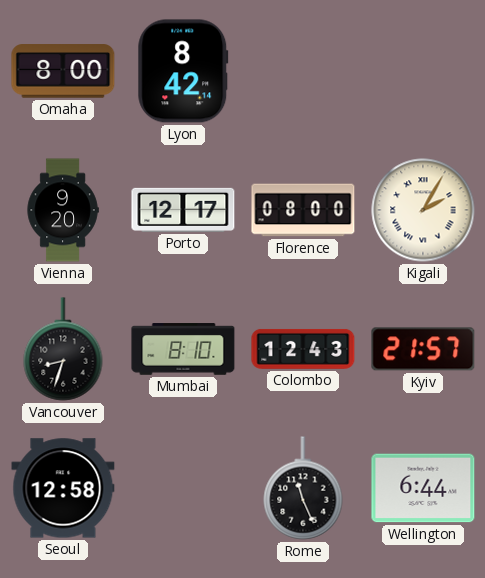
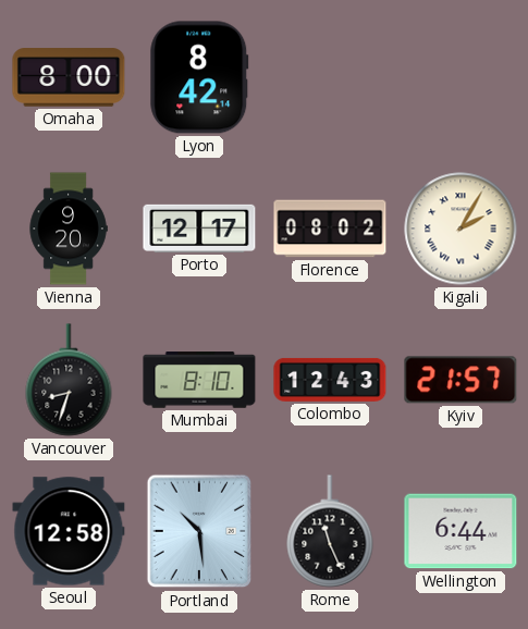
Florence: 08:00 -> 08:02 (330, 229)
Portland: none -> 10:29 (199, 531)
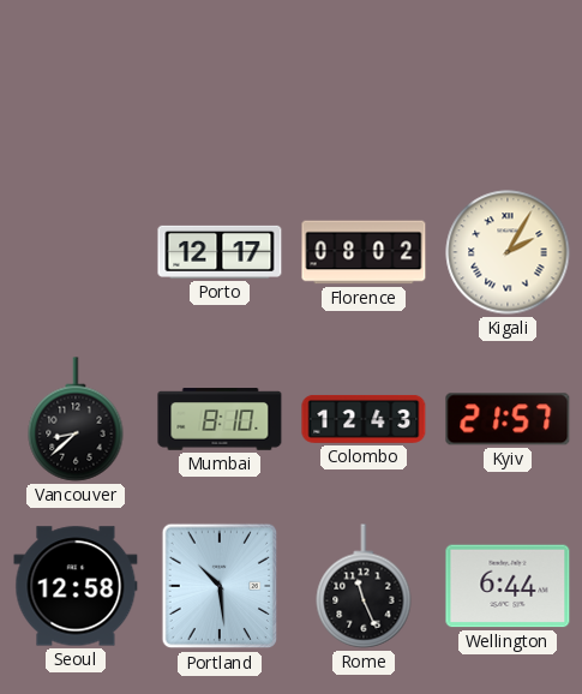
Omaha: 8:00 -> none (69, 77)
Lyon: 8:42 -> none (199, 77)
Vienna: 9:20 -> none (69, 229)
Vancouver: 8:33 -> 8:38 (76, 419)
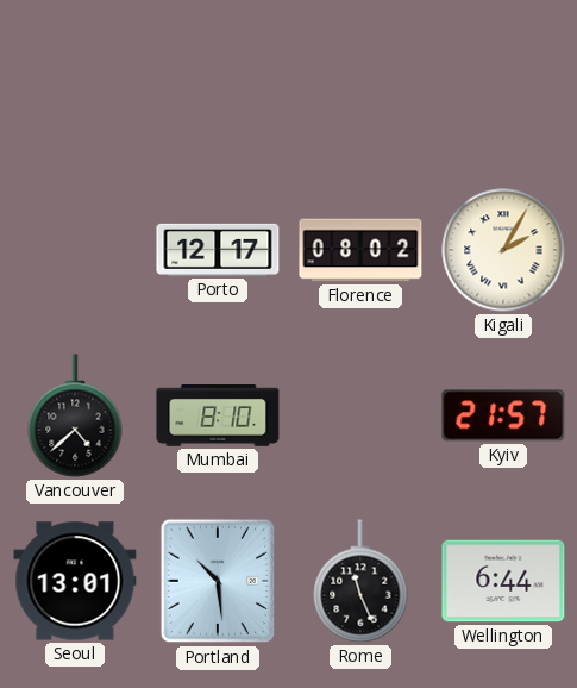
Vancouver: 8:38 -> 4:38 (75, 415)
Colombo: 12:43 -> none (364, 419)
Seoul: 12:58 -> 13:01 (75, 581)
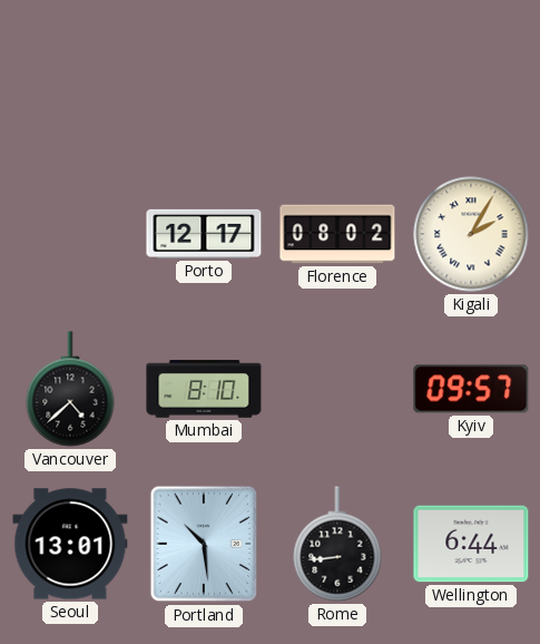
Kyiv: 21:57 -> 09:57 (471, 389)
Rome: 11:26 -> 8:44 (337, 544)
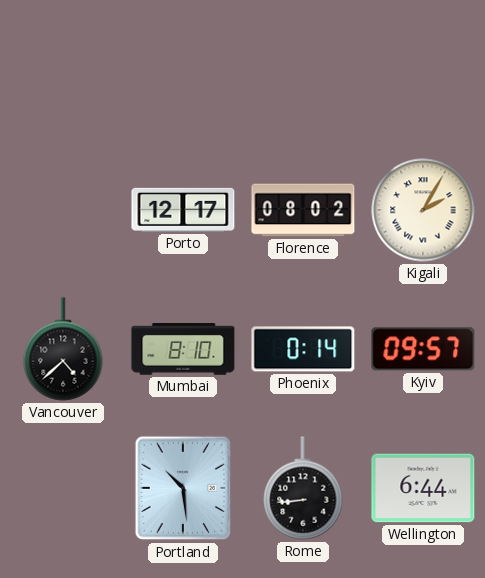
Phoenix: none -> 0:14 (303, 349)
Seoul: 13:01 -> none (70, 544)
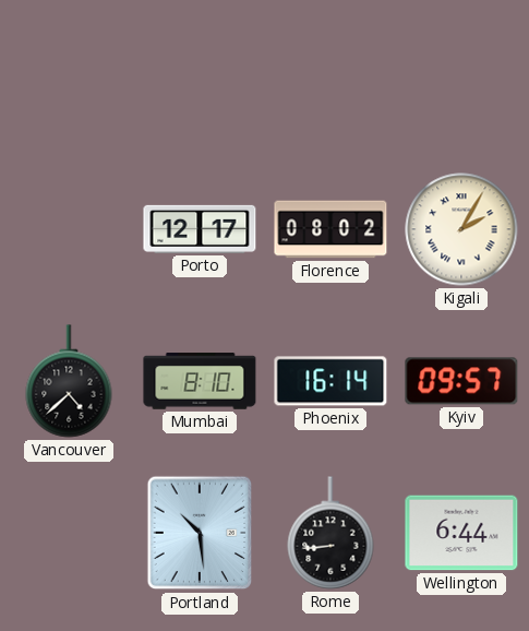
Phoenix: 0:14 -> 16:14 (330, 381)
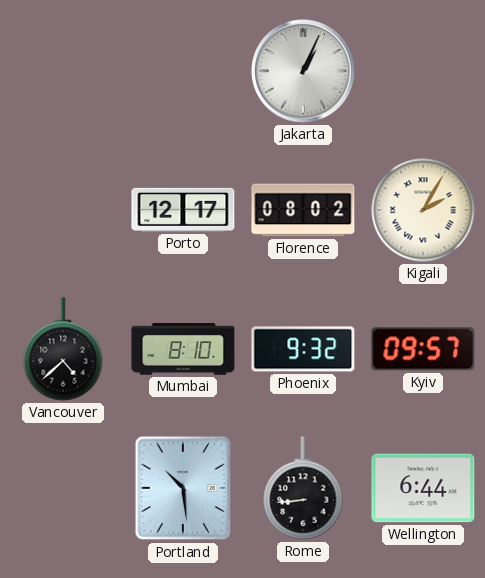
Jakarta: none -> 1:04 (303, 71)
Phoenix: 16:14 -> 9:32 (303, 349)
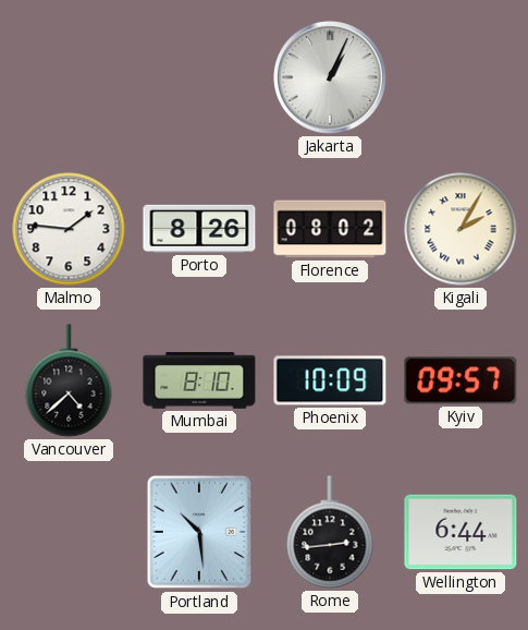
Malmo: none -> 1:46 (69, 229)
Porto: 12:17 -> 8:26 (199, 229)
Phoenix: 9:32 -> 10:09 (330, 380)
Rome: 8:44 -> 2:44 (330, 532)
